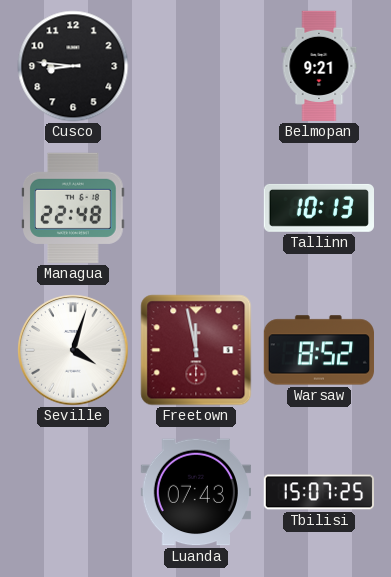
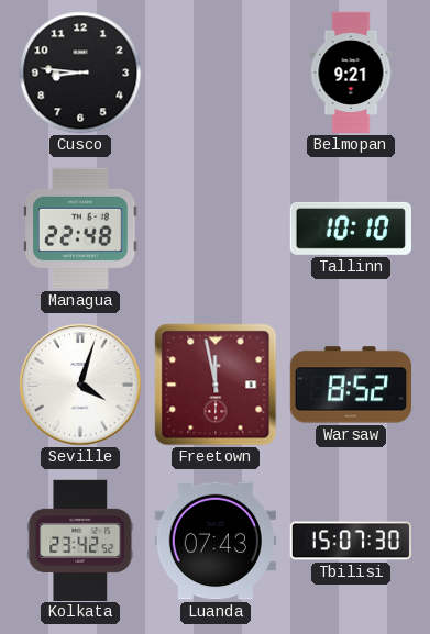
Tallinn: 10:13 -> 10:10 (350, 229)
Kolkata: none -> 23:42 (80, 540)
Tbilisi: 15:07:25 -> 15:07:30 (351, 541)
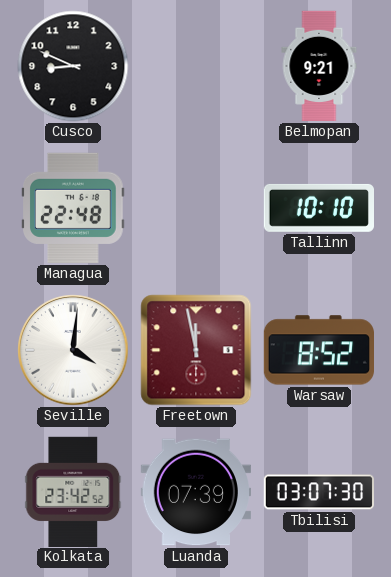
Cusco: 8:46 -> 8:49 (73, 66)
Seville: 4:03 -> 4:01 (73, 350)
Luanda: 07:43 -> 07:39 (195, 492)
Tbilisi: 15:07 -> 03:07 (319, 492)
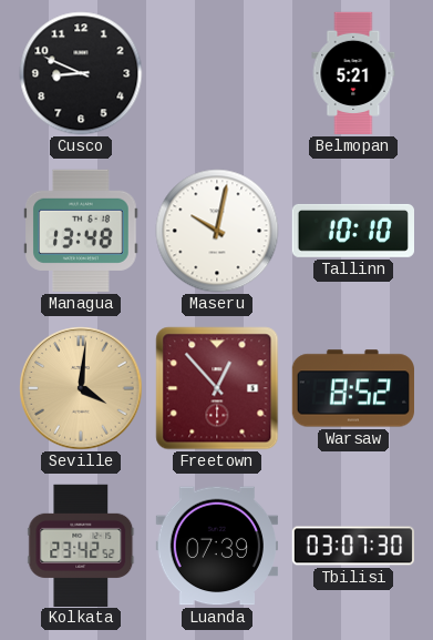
Belmopan: 9:21 -> 5:21 (353, 73)
Managua: 22:48 -> 13:48 (81, 231)
Maseru: none -> 10:02 (217, 231)
Seville dial: white -> champagne (81, 388)
Freetown: 11:58 -> 12:53 (217, 388)
